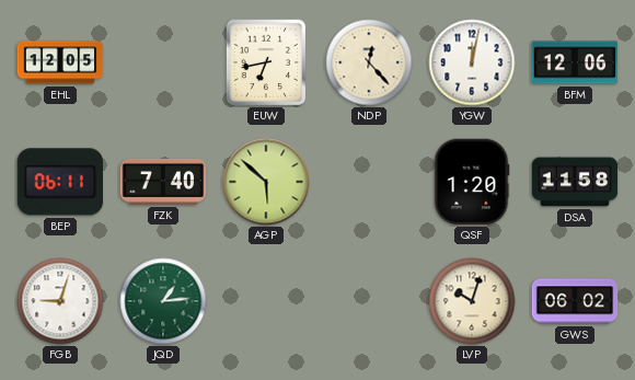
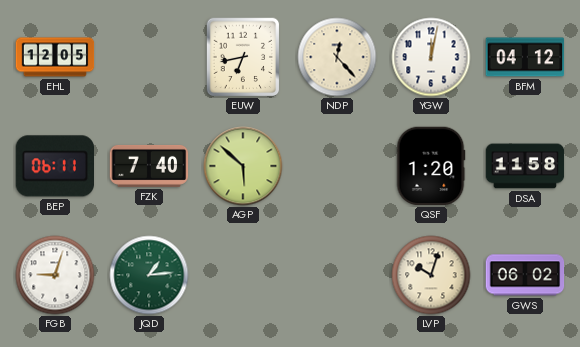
BFM: 12:06 -> 04:12 (525, 57)
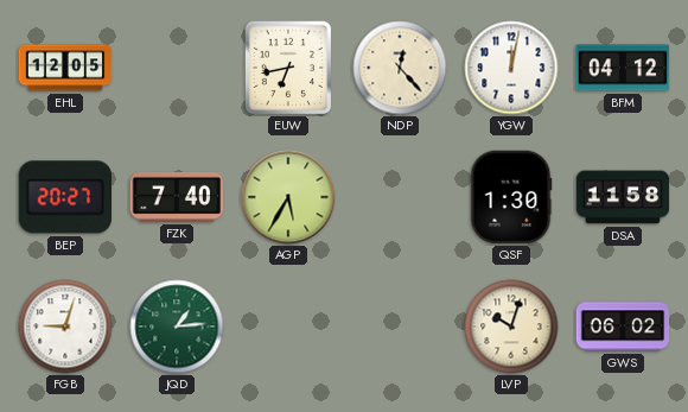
BEP: 06:11 -> 20:27 (64, 197)
AGP: 5:52 -> 5:35 (288, 197)
QSF: 1:20 -> 1:30 (511, 197)
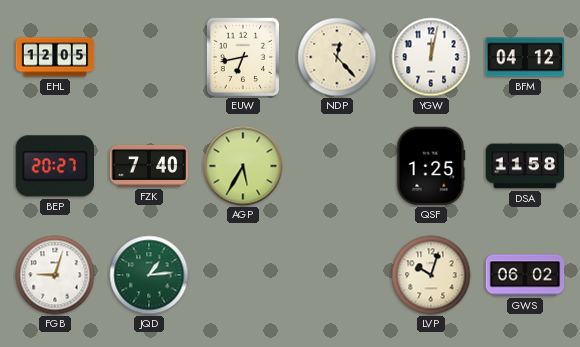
QSF: 1:30 -> 1:25 (431, 166)
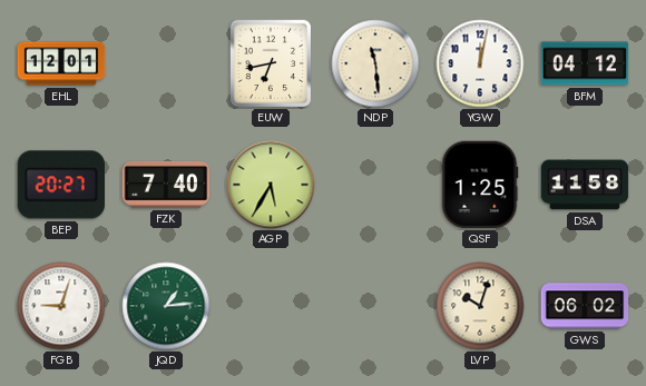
EHL: 12:05 -> 12:01 (61, 63)
NDP: 12:23 -> 11:29 (375, 63)
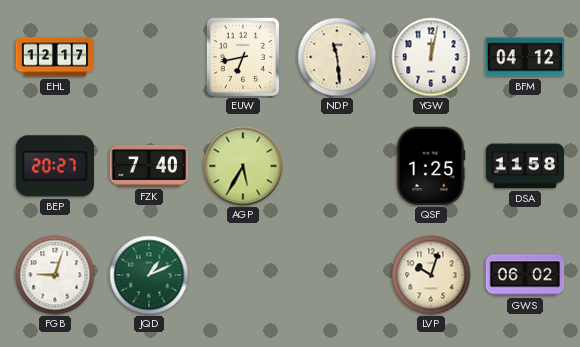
EHL: 12:01 -> 12:17 (55, 57)
JQD: 1:14 -> 1:11 (149, 275)
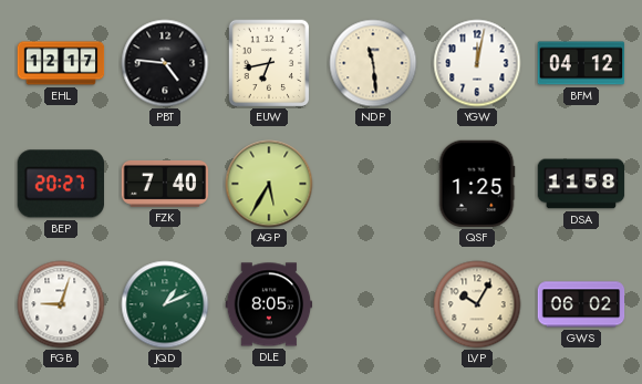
PBT: none -> 4:46 (165, 63)
DLE: none -> 8:05 (269, 304)
LVP: 10:03 -> 10:05 (477, 304)
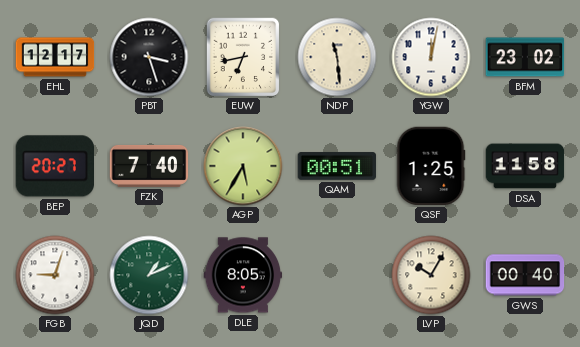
PBT: 4:46 -> 3:27 (149, 57)
BFM: 04:12 -> 23:02 (525, 57)
QAM: none -> 00:51 (337, 166)
GWS: 06:02 -> 00:40 (525, 275)
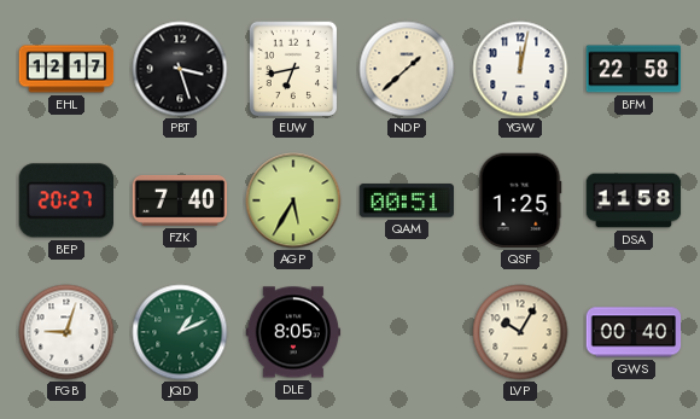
NDP: 11:29 -> 1:38 (407, 69)
BFM: 23:02 -> 22:58 (634, 69)
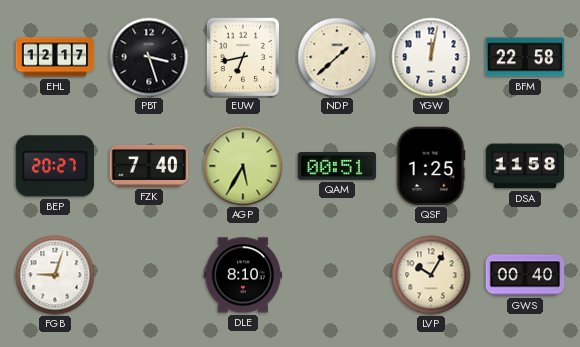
JQD: 1:11 -> none (180, 332)
DLE: 8:05 -> 8:10 (243, 275)
